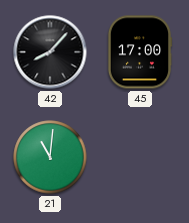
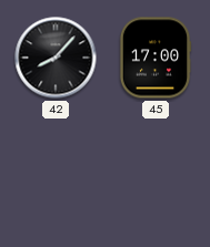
21: 11:01 -> none (50, 157)
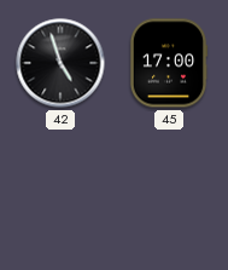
42: 8:07 -> 4:57 (60, 63)
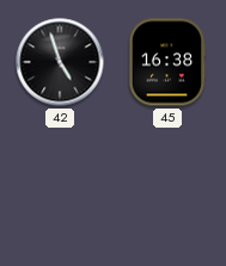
45: 17:00 -> 16:38 (167, 62)
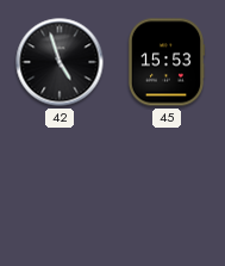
45: 16:38 -> 15:53 (167, 62)
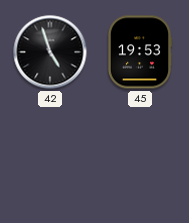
45: 15:53 -> 19:53 (140, 52)
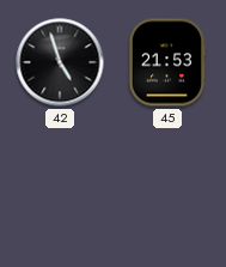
45: 19:53 -> 21:53 (167, 62)
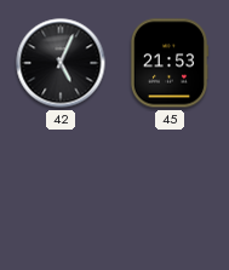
42: 4:57 -> 5:04 (61, 63)
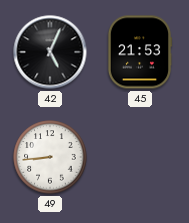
49: none -> 8:44 (50, 157)
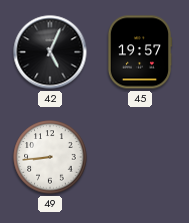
45: 21:53 -> 19:57 (140, 52)
